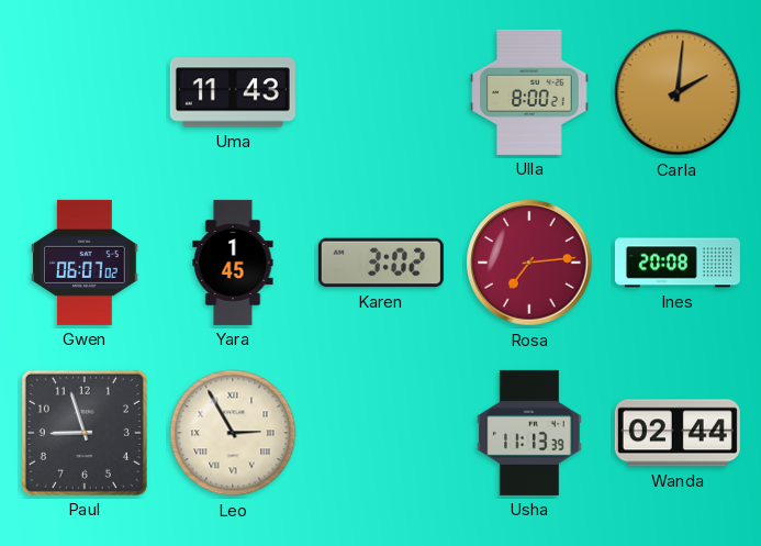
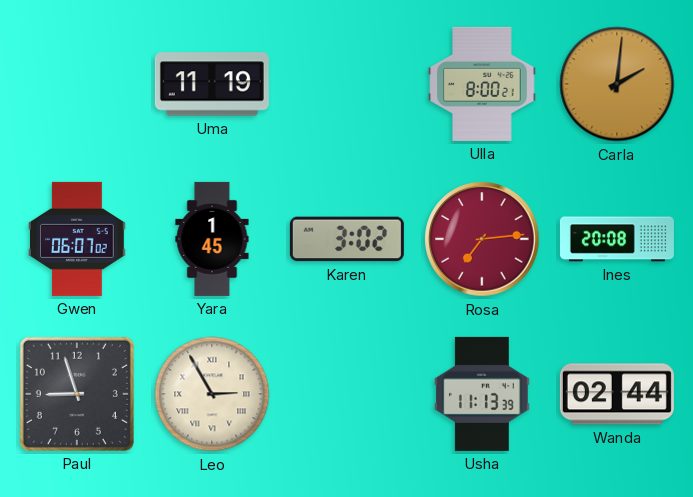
Uma: 11:43 -> 11:19 (212, 84)
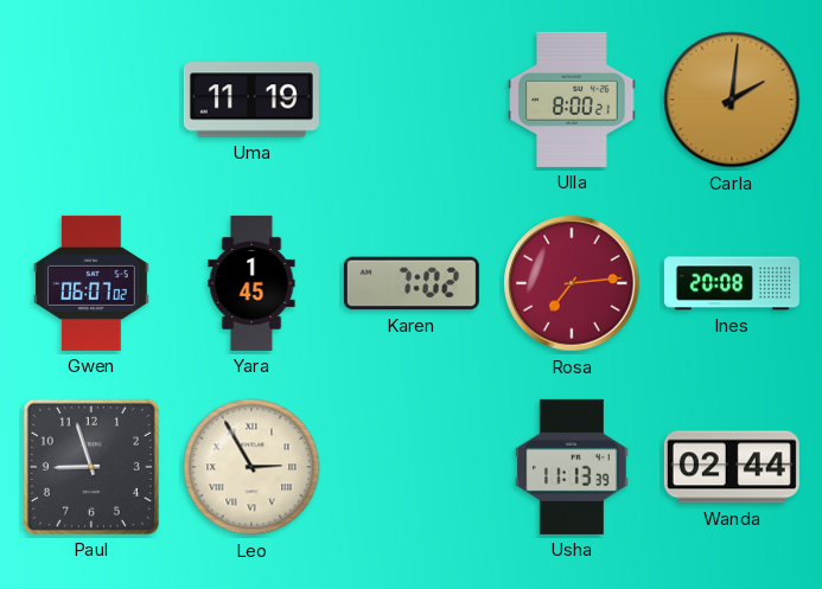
Karen: 3:02 -> 7:02 (412, 283)
